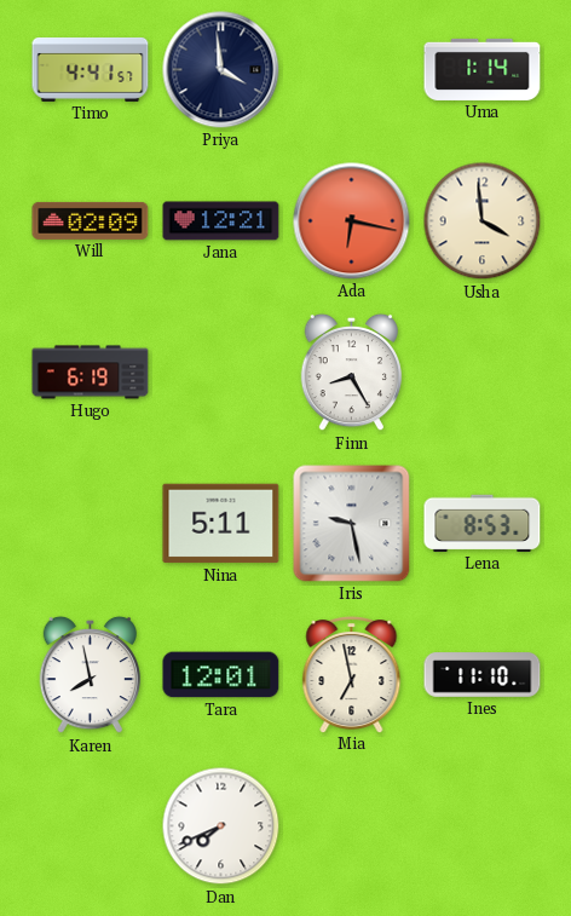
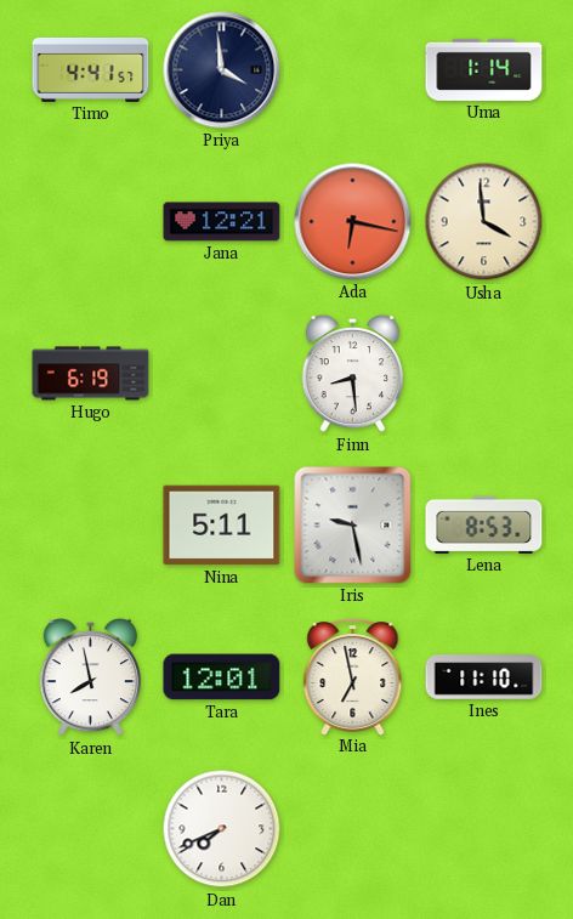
Will: 02:09 -> none (91, 220)
Finn: 8:25 -> 8:29 (353, 374)
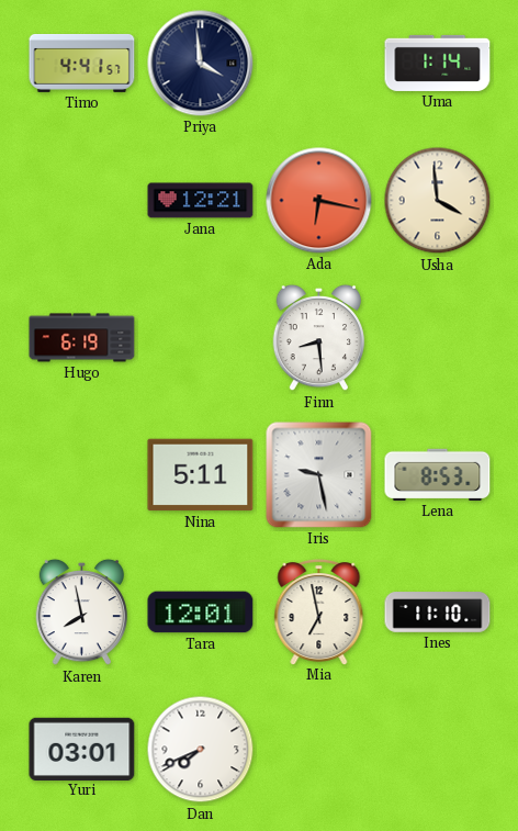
Yuri: none -> 03:01 (82, 749)
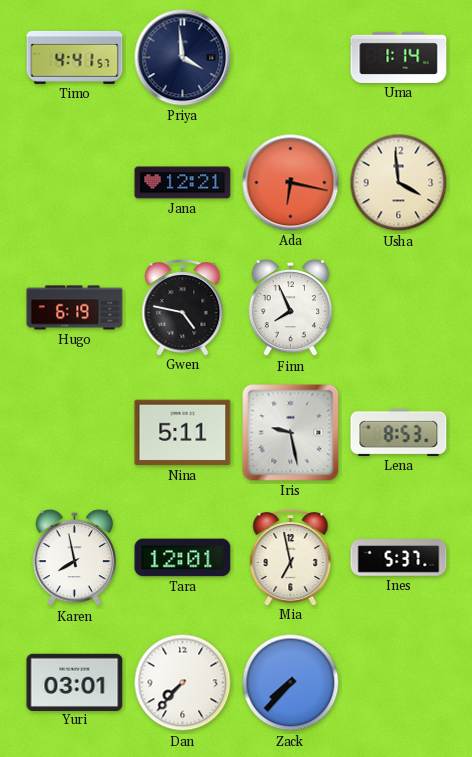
Gwen: none -> 4:47 (183, 308)
Finn: 8:29 -> 7:56 (291, 308)
Ines: 11:10 -> 5:37 (399, 558)
Dan: 7:41 -> 7:37 (183, 683)
Zack: none -> 7:37 (291, 683)
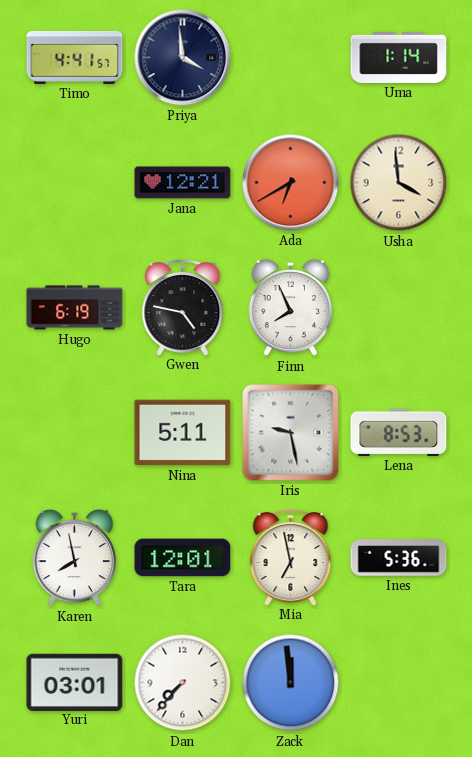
Ada: 6:17 -> 6:40 (291, 183)
Ines: 5:37 -> 5:36 (399, 558)
Zack: 7:37 -> 11:59 (291, 683)
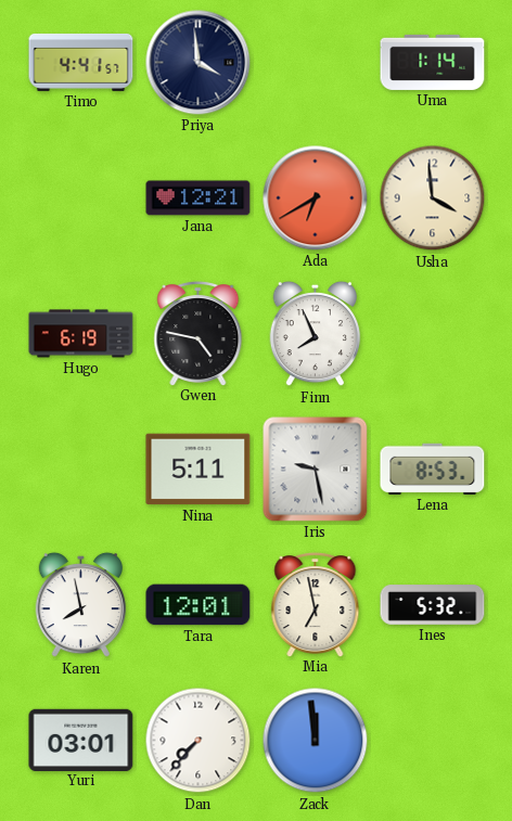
Ines: 5:36 -> 5:32 (433, 605)
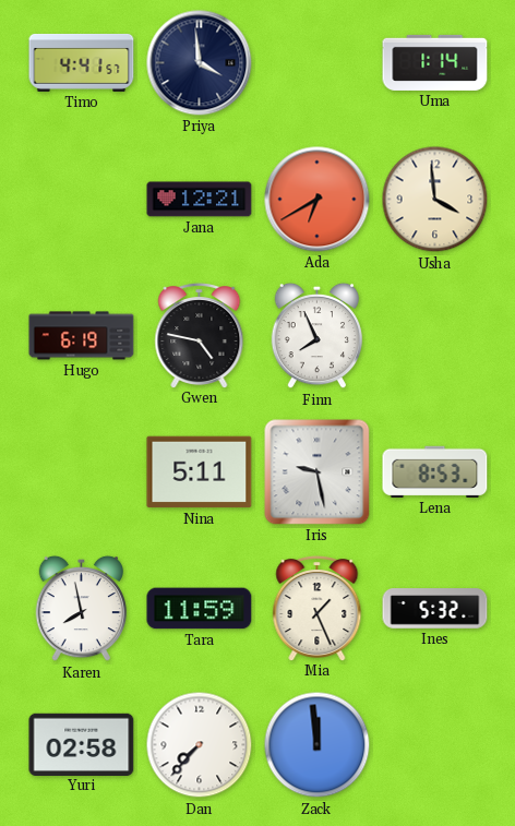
Tara: 12:01 -> 11:59 (200, 609)
Mia: 6:58 -> 1:26 (318, 609)
Yuri: 03:01 -> 02:58 (82, 744)
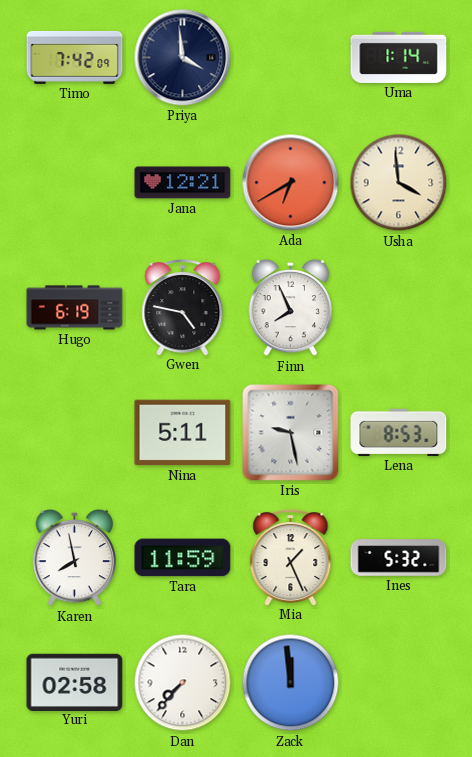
Timo: 4:41 -> 7:42 (75, 57)
